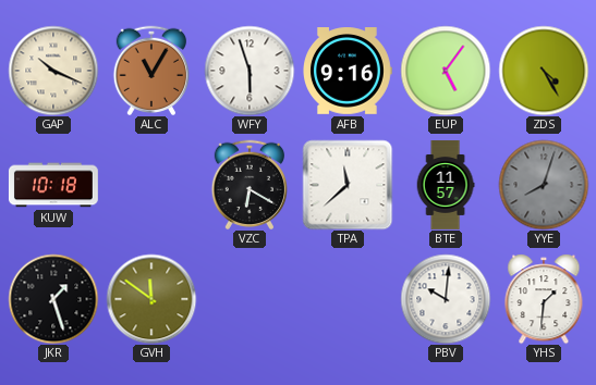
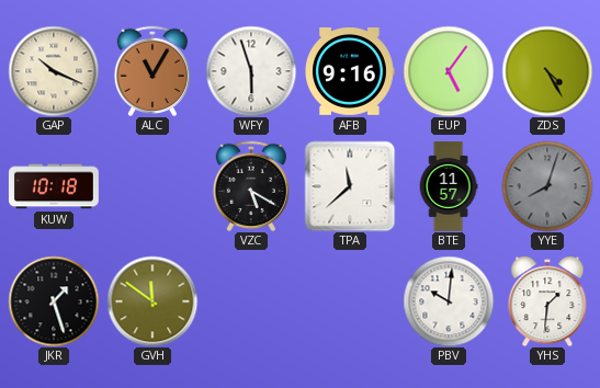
VZC: 6:20 -> 5:20 (250, 185)
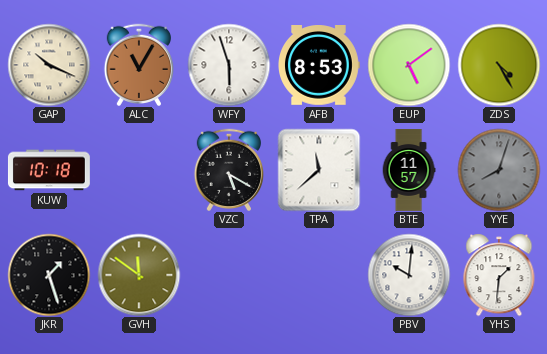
AFB: 9:16 -> 8:53 (319, 66)
EUP: 5:06 -> 5:09 (409, 65)
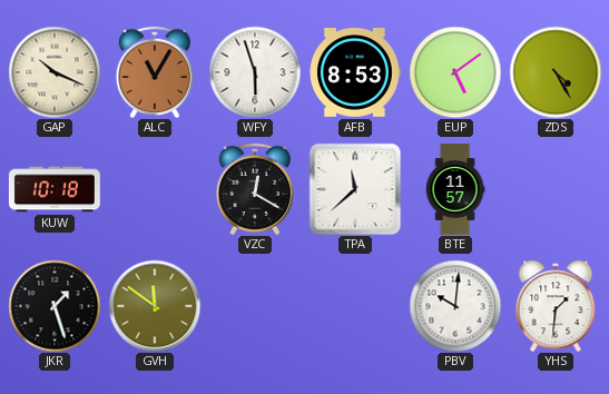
VZC: 5:20 -> 12:20 (254, 188)
YYE: 8:03 -> none (499, 170)
